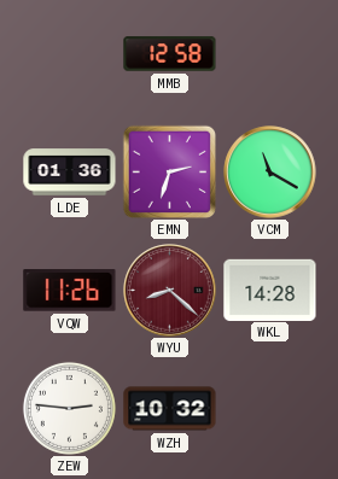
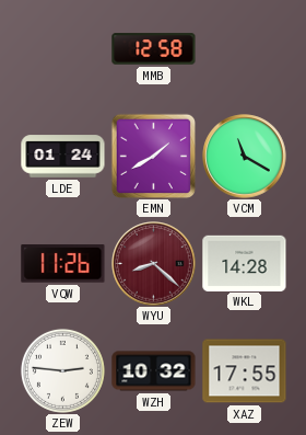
LDE: 01:36 -> 01:24 (63, 157)
EMN: 2:33 -> 1:40 (153, 156)
XAZ: none -> 17:55 (245, 371)
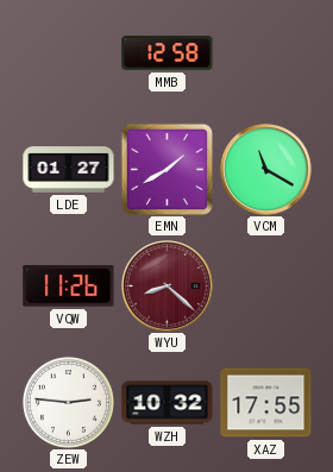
LDE: 01:24 -> 01:27 (69, 170)
WKL: 14:28 -> none (245, 263)
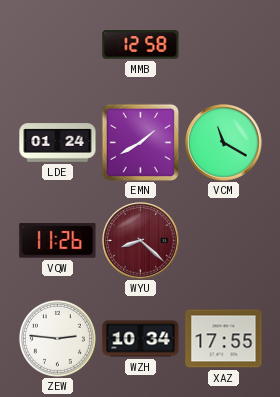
LDE: 01:27 -> 01:24 (58, 143)
WZH: 10:32 -> 10:34 (141, 339)
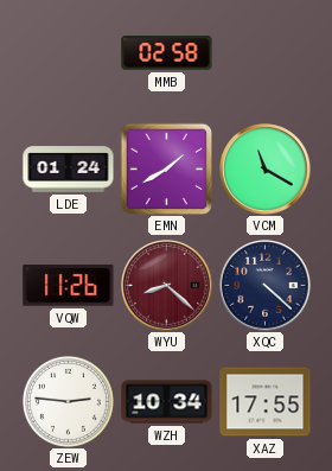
MMB: 12:58 -> 02:58 (167, 53)
XQC: none -> 4:22 (266, 286)
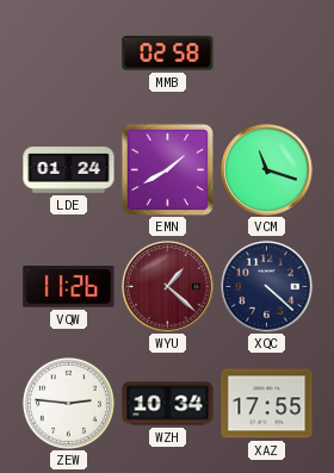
VCM: 11:20 -> 11:18 (267, 170)
WYU: 8:22 -> 1:22 (168, 287)
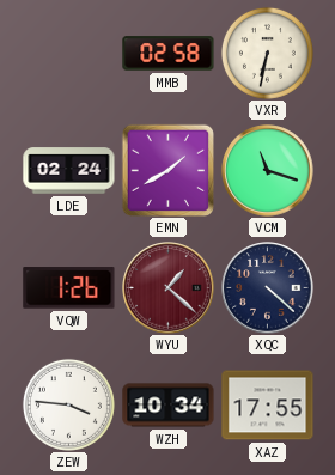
VXR: none -> 6:32 (267, 53)
LDE: 01:24 -> 02:24 (69, 171)
VQW: 11:26 -> 1:26 (69, 288)
ZEW: 2:46 -> 3:46 (68, 404)
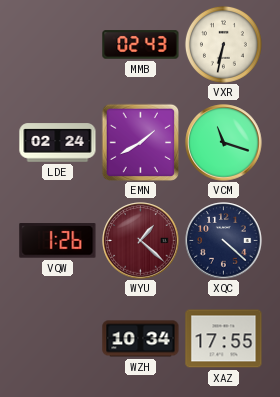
MMB: 02:58 -> 02:43 (141, 45)
ZEW: 3:46 -> none (68, 404)
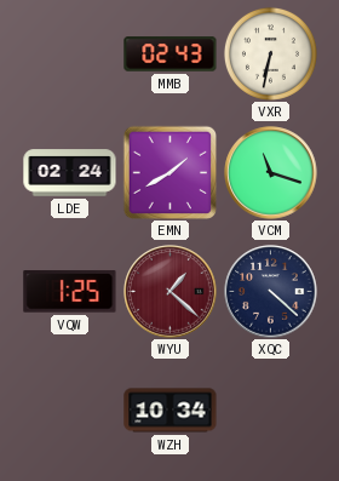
VQW: 1:26 -> 1:25 (70, 292)
XAZ: 17:55 -> none (224, 339)
